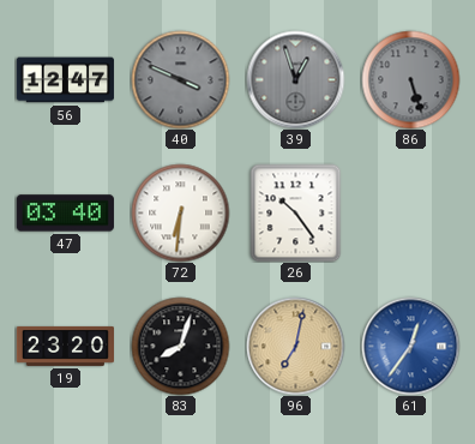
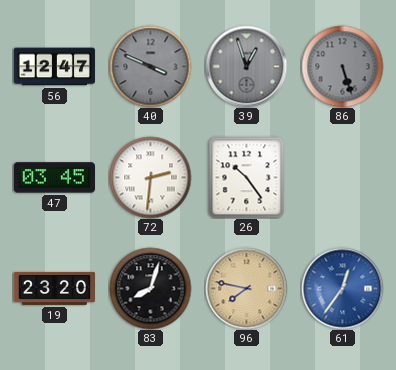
47: 03:40 -> 03:45 (54, 178)
72: 6:31 -> 2:31 (150, 177)
96: 7:02 -> 7:47 (246, 288)
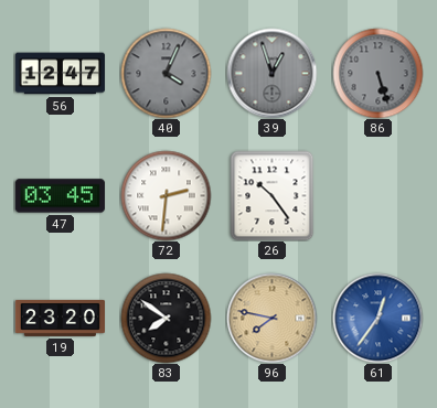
40: 3:49 -> 4:04 (166, 73)
83: 8:03 -> 7:51 (166, 318)
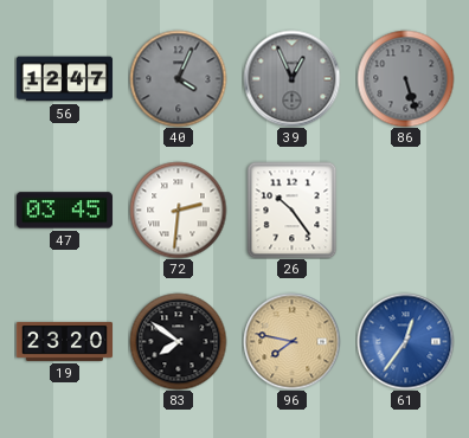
39: 12:57 -> 12:56 (291, 78)
